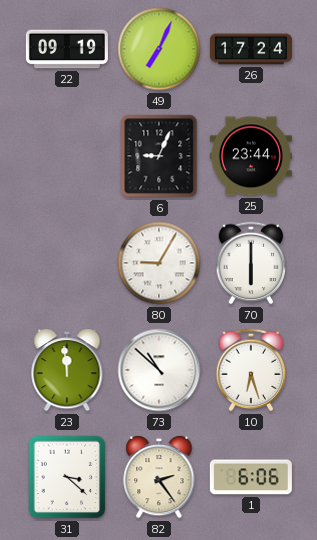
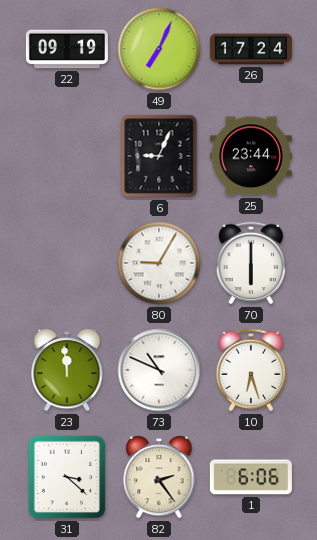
73: 10:52 -> 10:49 (159, 370)
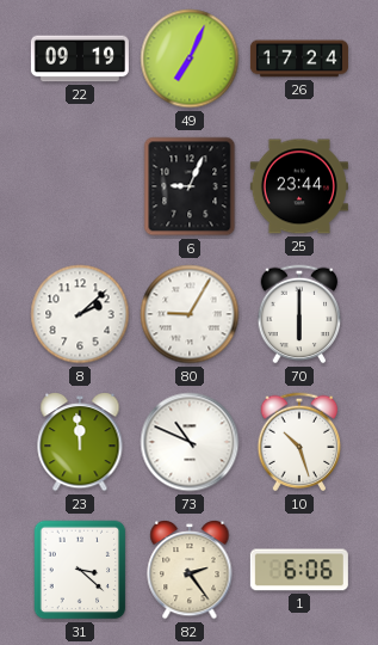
8: none -> 2:08 (80, 314)
10: 6:27 -> 10:27 (299, 442)
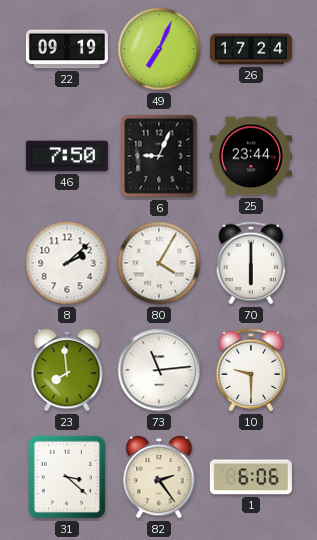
46: none -> 7:50 (67, 156)
80: 9:05 -> 4:05 (159, 263)
23: 11:59 -> 7:59 (67, 371)
73: 10:49 -> 11:14 (159, 370)
10: 10:27 -> 9:30 (251, 370)
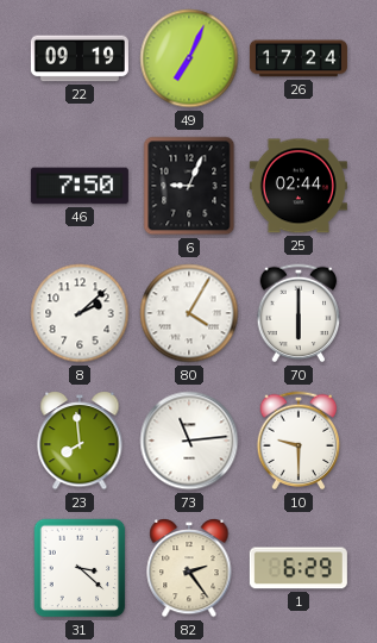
25: 23:44 -> 02:44 (299, 186)
1: 6:06 -> 6:29 (299, 568)
